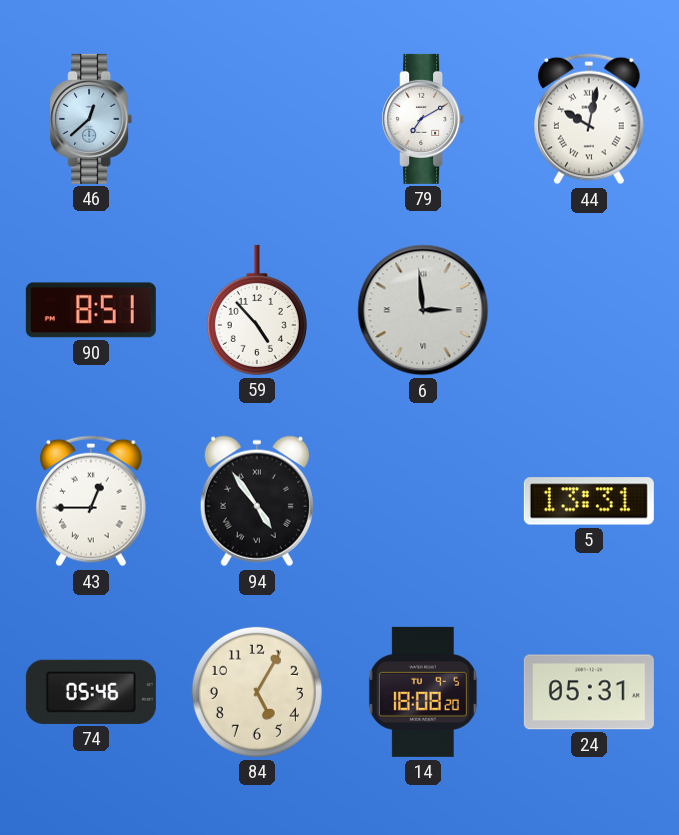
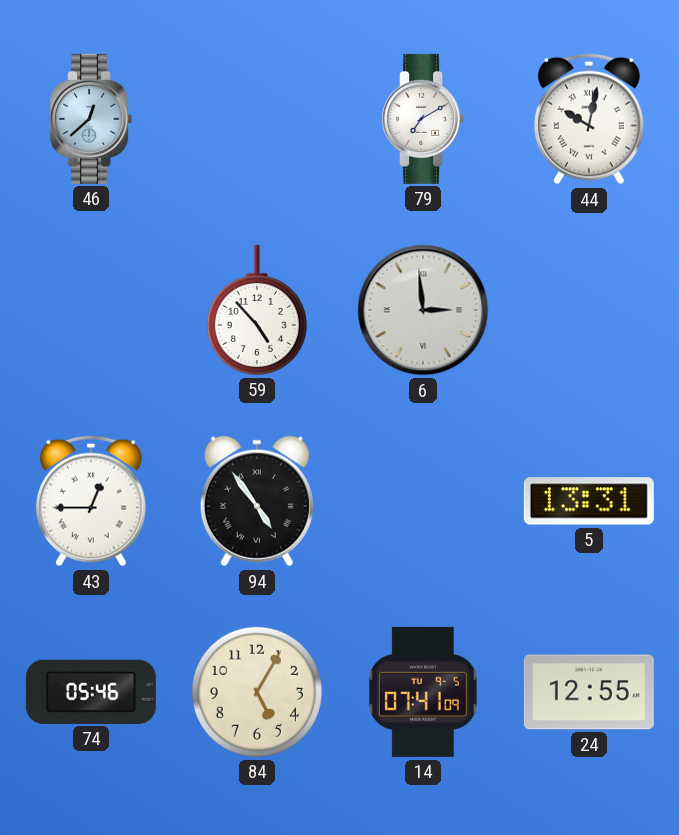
90: 8:51 -> none (91, 310)
14: 18:08 -> 07:41 (423, 692)
24: 05:31 -> 12:55 (589, 692)
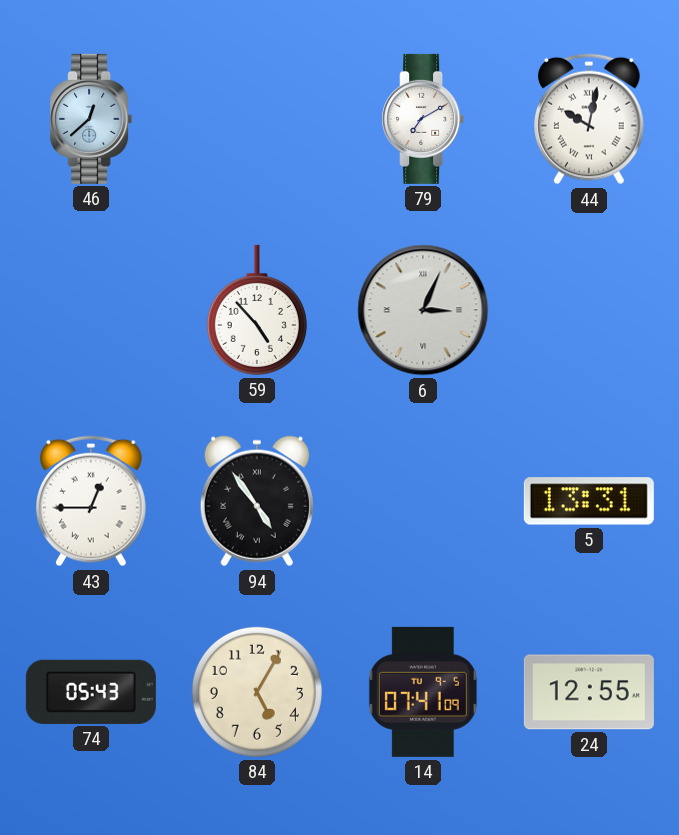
6: 2:59 -> 3:04 (423, 310)
74: 05:46 -> 05:43 (91, 692)
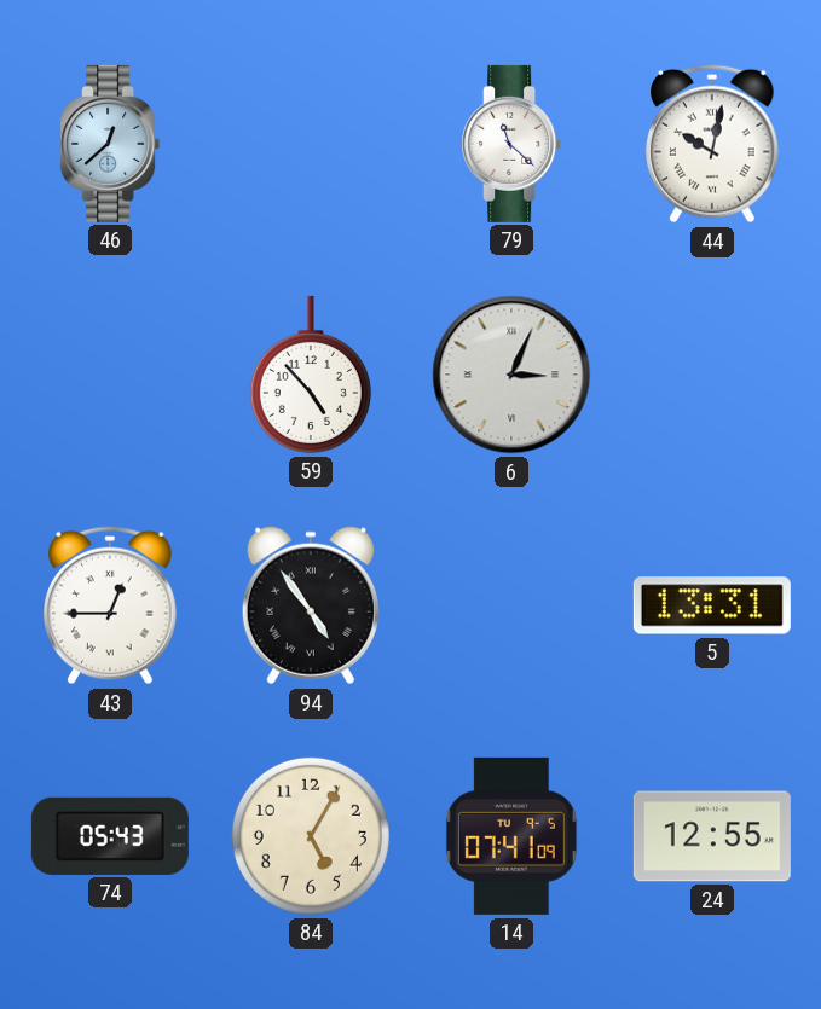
79: 7:10 -> 11:22 (511, 144)
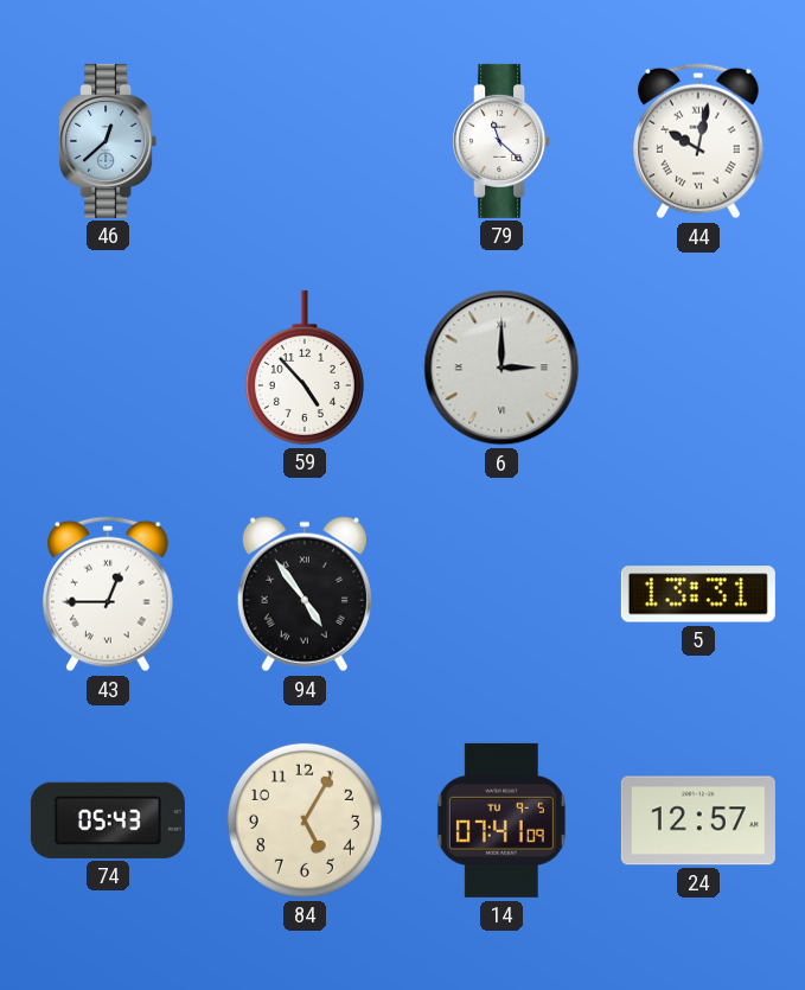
6: 3:04 -> 3:00 (501, 368)
24: 12:55 -> 12:57 (698, 820)
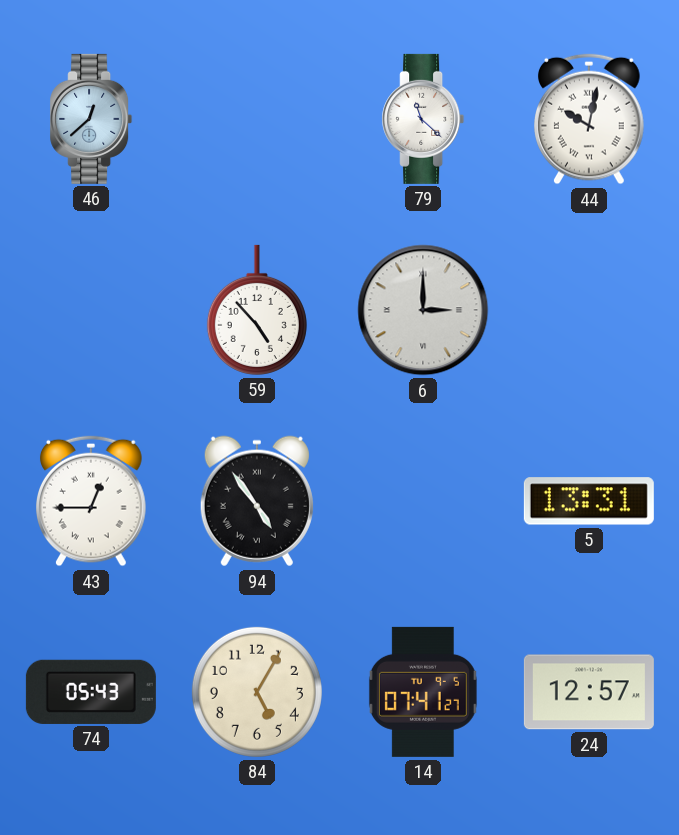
14: 07:41:09 -> 07:41:27 (423, 692)
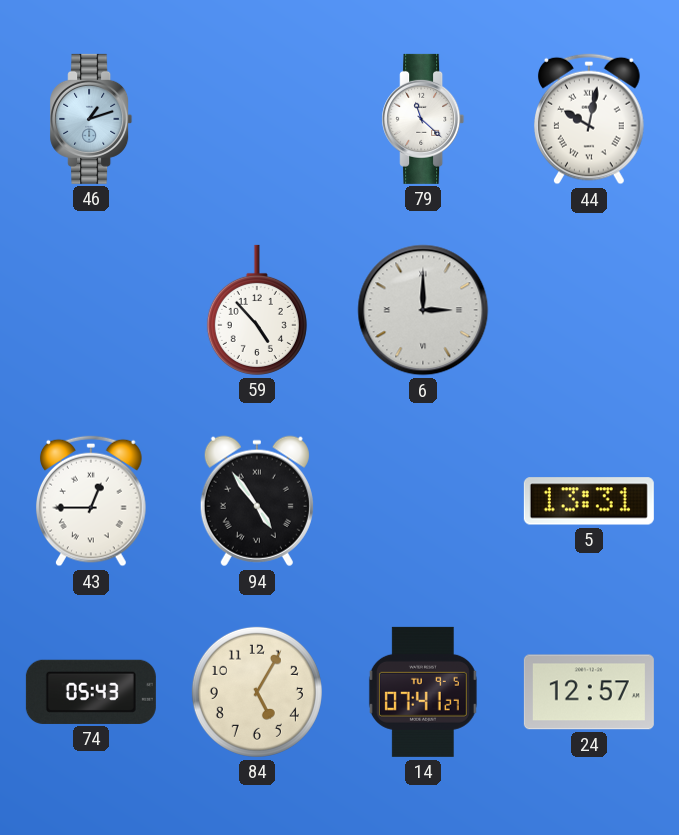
46: 12:38 -> 1:12 (91, 119)
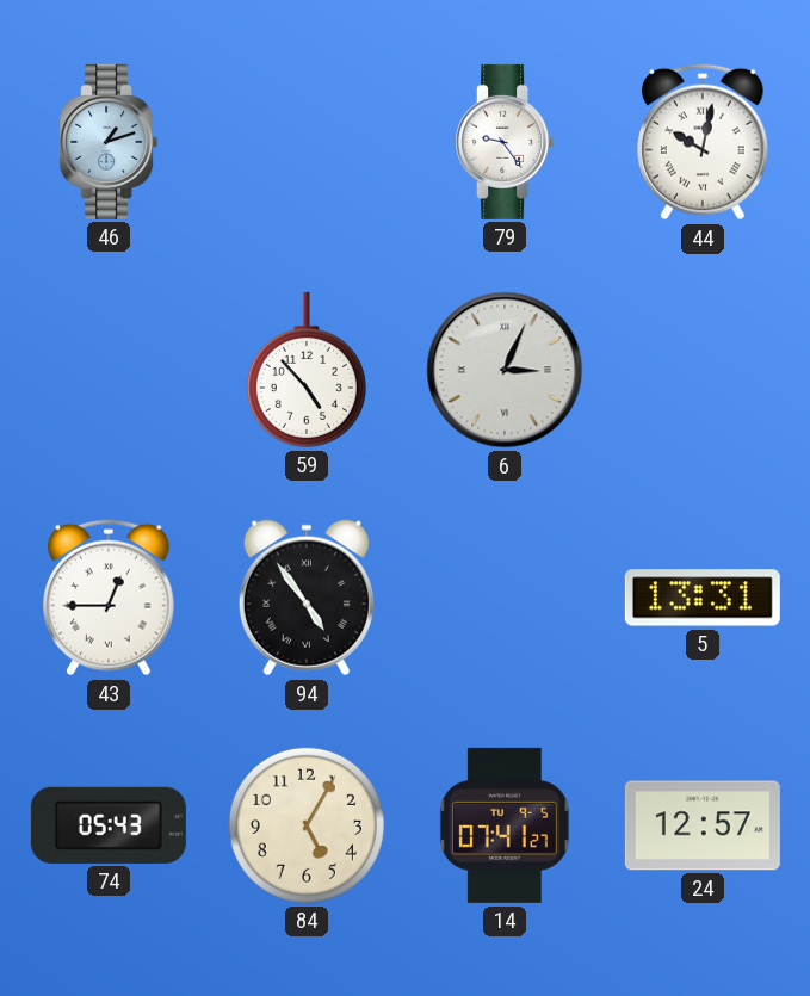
79: 11:22 -> 9:24 (505, 142)
6: 3:00 -> 3:04 (505, 370)
